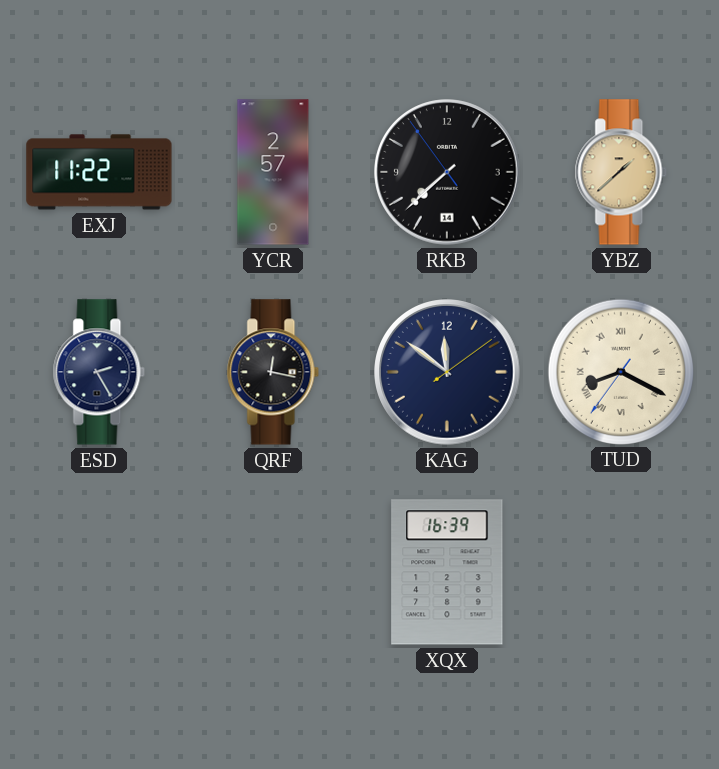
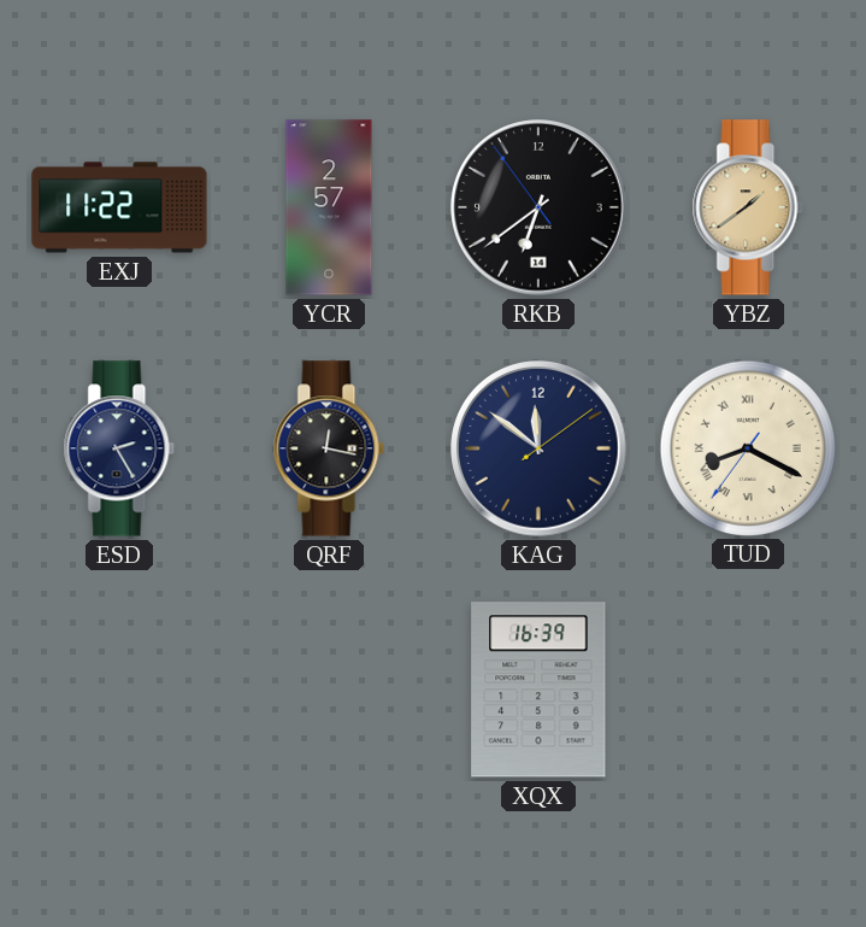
RKB: 7:37 -> 6:38 (538, 207)
YBZ: 1:38 -> 1:39 (748, 207)
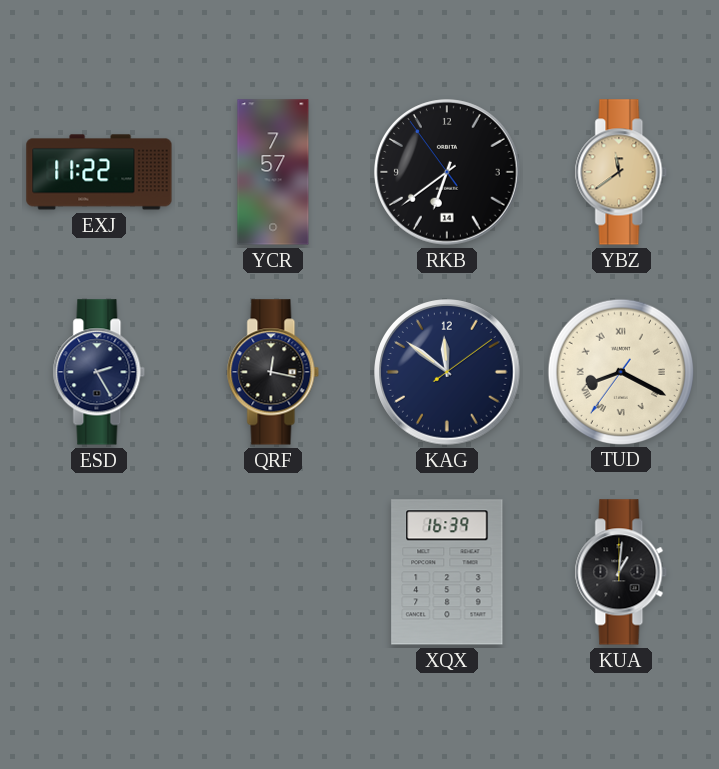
YCR: 2:57 -> 7:57 (273, 172)
YBZ: 1:39 -> 11:39 (621, 172)
KUA: none -> 1:01 (621, 572)
